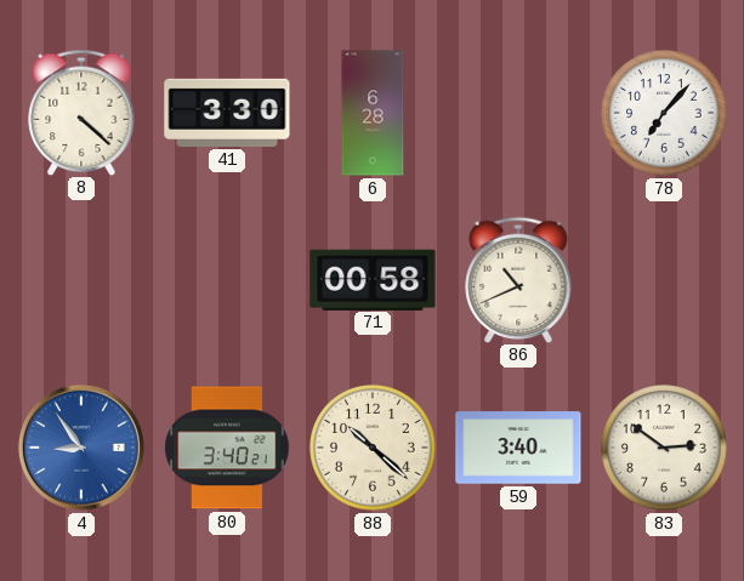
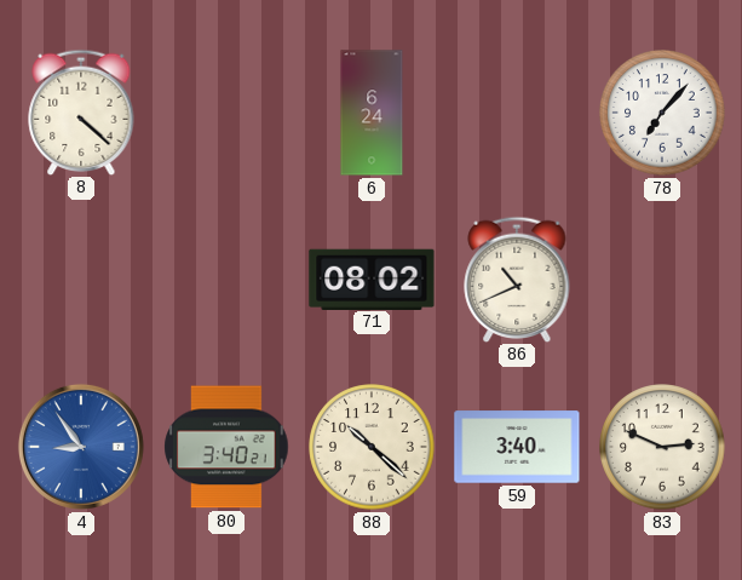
41: 3:30 -> none (227, 113)
6: 6:28 -> 6:24 (372, 113)
71: 00:58 -> 08:02 (372, 278)
83: 2:51 -> 2:49 (662, 447)
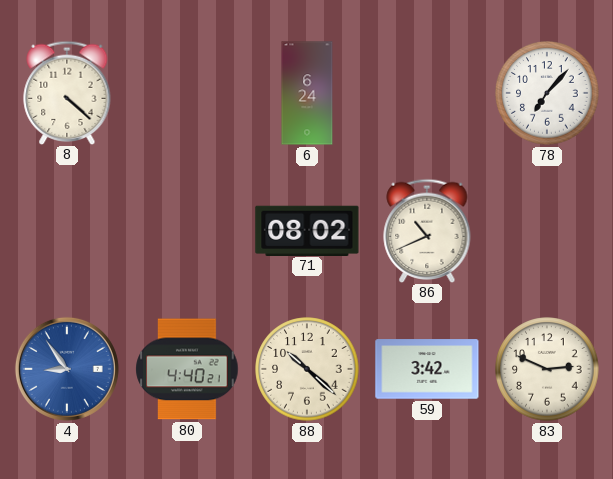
80: 3:40 -> 4:40 (187, 369)
59: 3:40 -> 3:42 (427, 369)
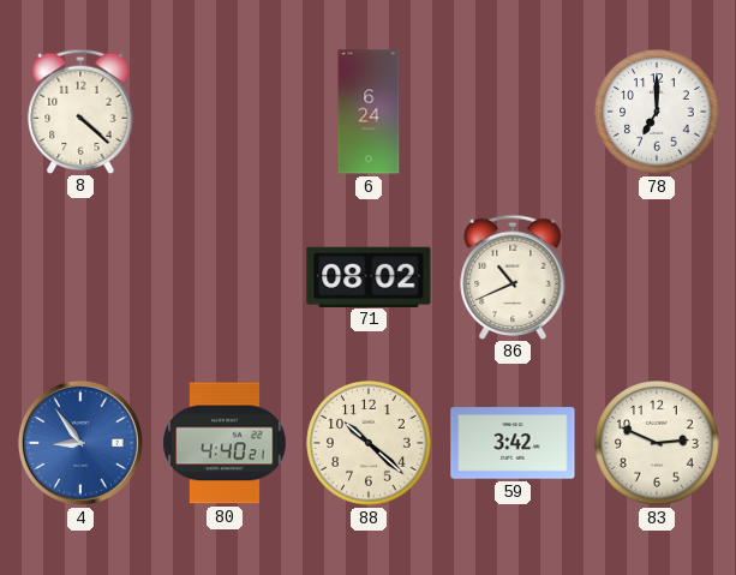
78: 7:07 -> 7:00 (657, 112)
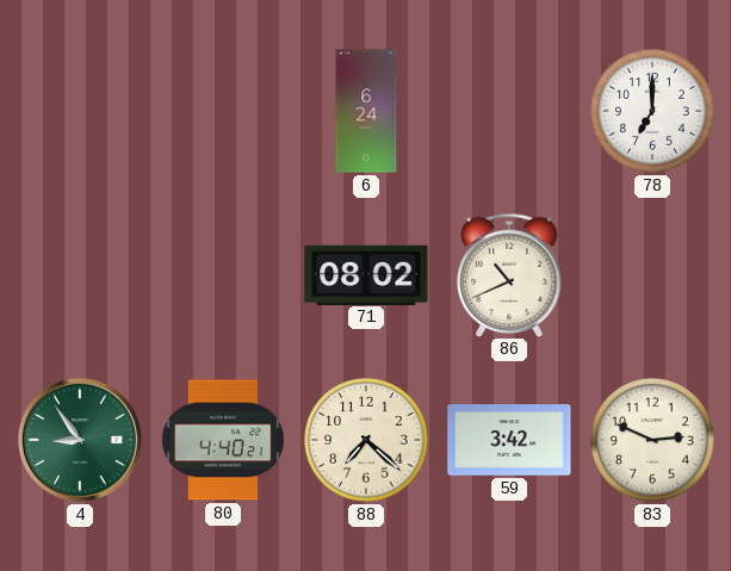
8: 4:22 -> none (80, 110)
4 dial: blue -> green (80, 440)
88: 10:22 -> 7:22 (366, 440)
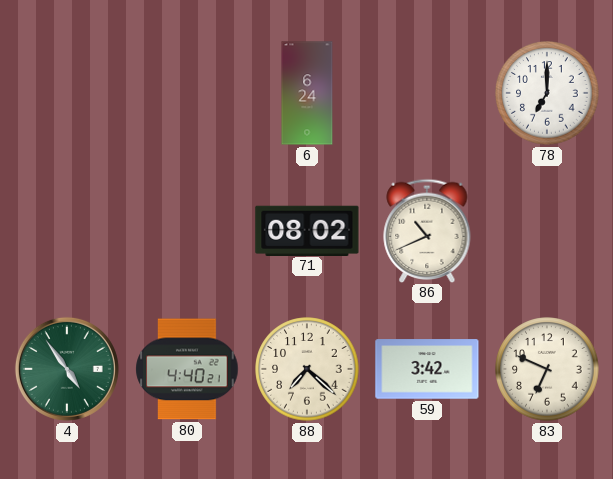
4: 8:54 -> 4:54 (67, 369)
83: 2:49 -> 6:49 (547, 369)
